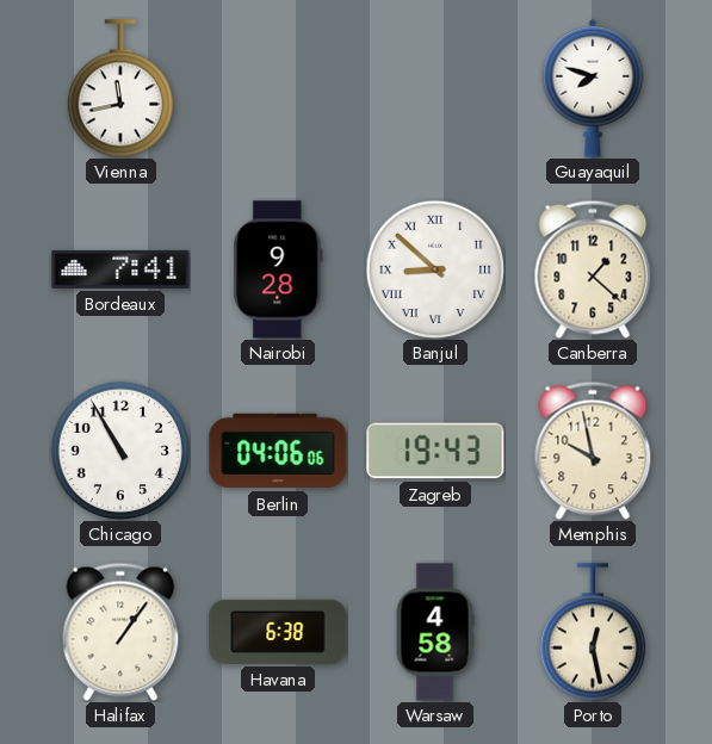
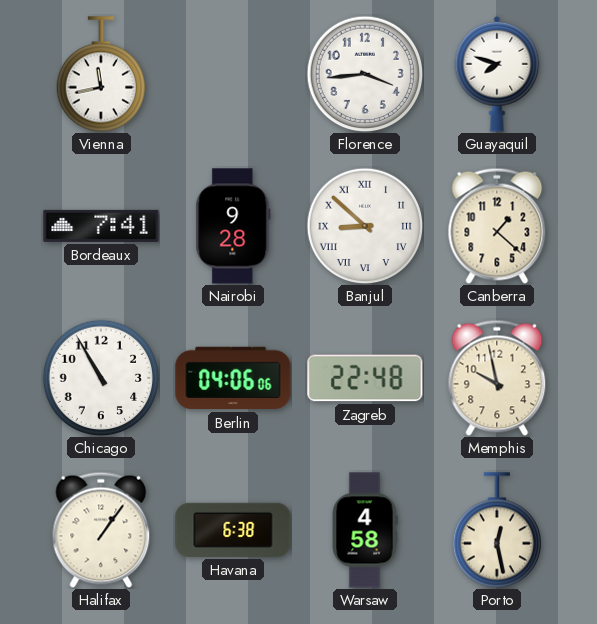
Florence: none -> 3:44 (365, 74)
Zagreb: 19:43 -> 22:48 (365, 378)
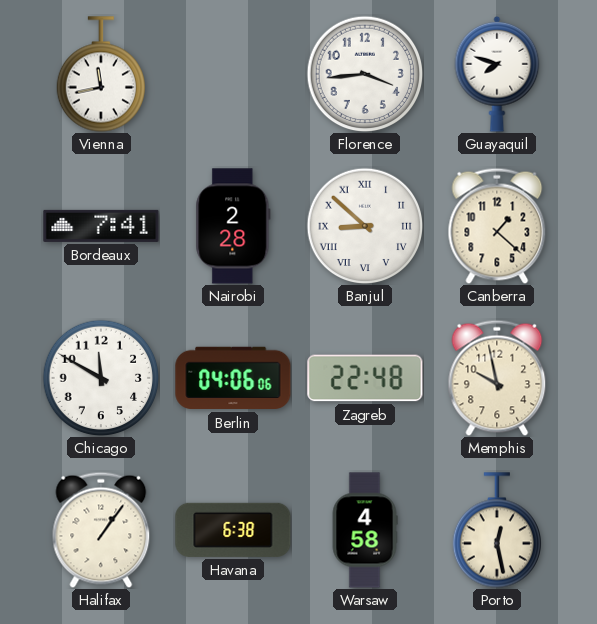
Nairobi: 9:28 -> 2:28 (233, 226)
Chicago: 10:55 -> 11:50 (101, 378)
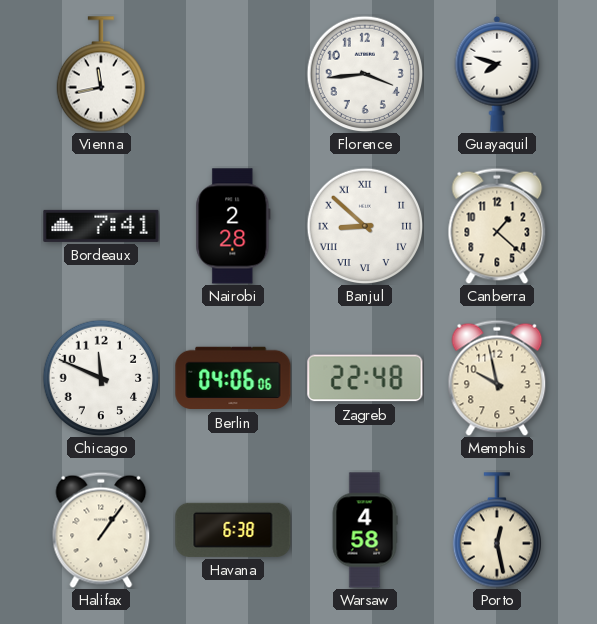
Chicago: 11:50 -> 11:49 (101, 378)
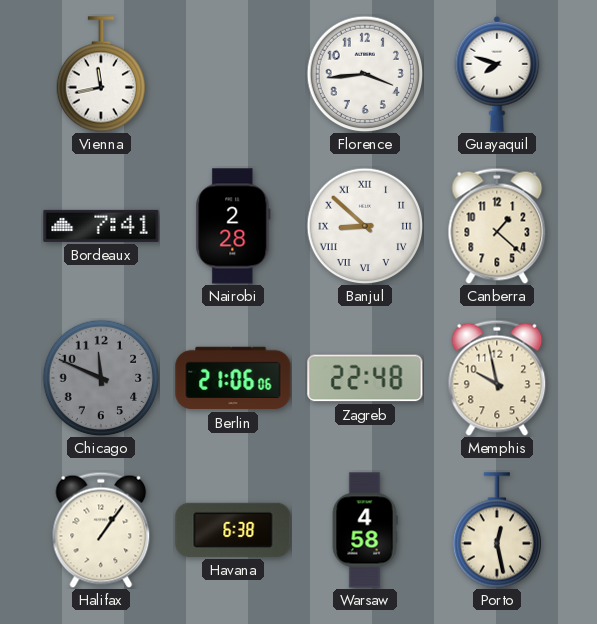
Chicago dial: white -> grey (101, 378)
Berlin: 04:06 -> 21:06 (233, 378)
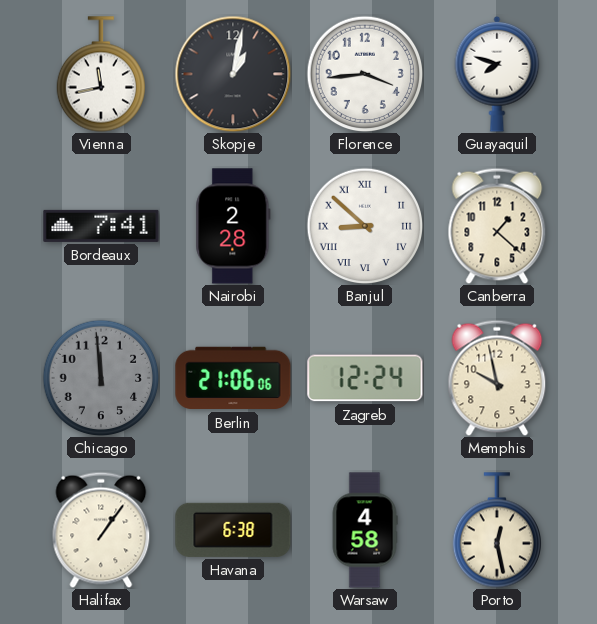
Skopje: none -> 1:02 (233, 74)
Chicago: 11:49 -> 11:59 (101, 378)
Zagreb: 22:48 -> 12:24 (365, 378)
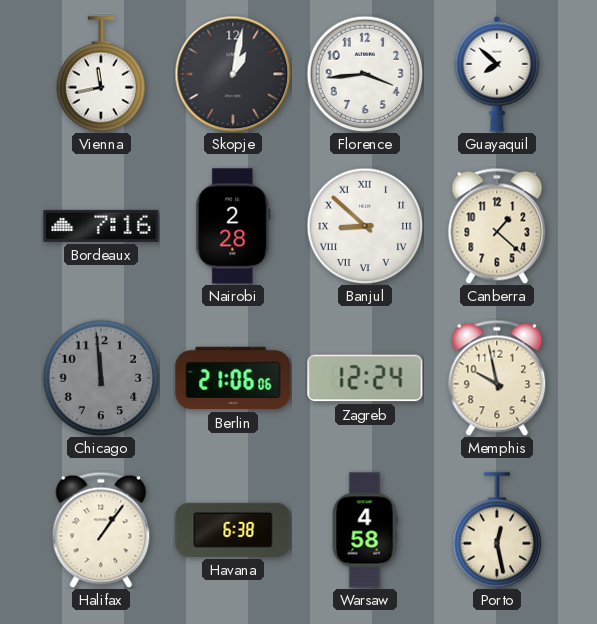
Guayaquil: 7:48 -> 7:52 (497, 74)
Bordeaux: 7:41 -> 7:16 (101, 226)
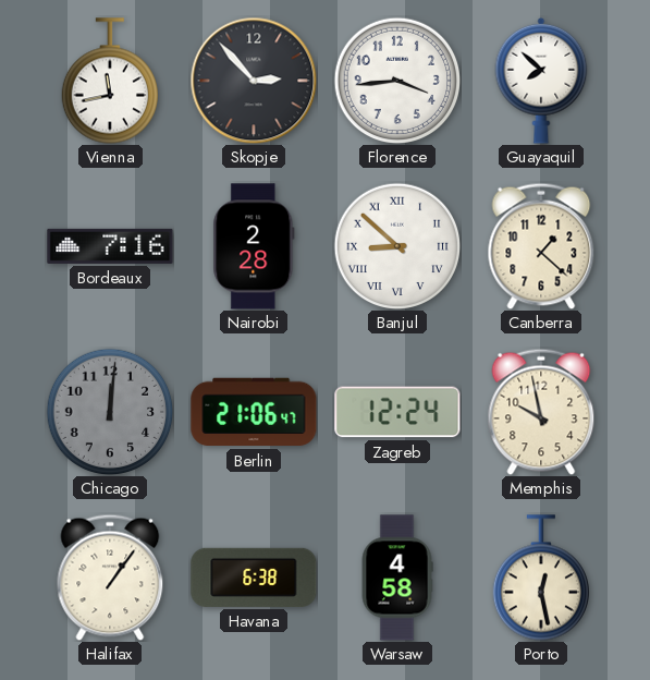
Skopje: 1:02 -> 2:53 (254, 81)
Chicago: 11:59 -> 12:01 (110, 412)
Berlin: 21:06:06 -> 21:06:47 (254, 412)
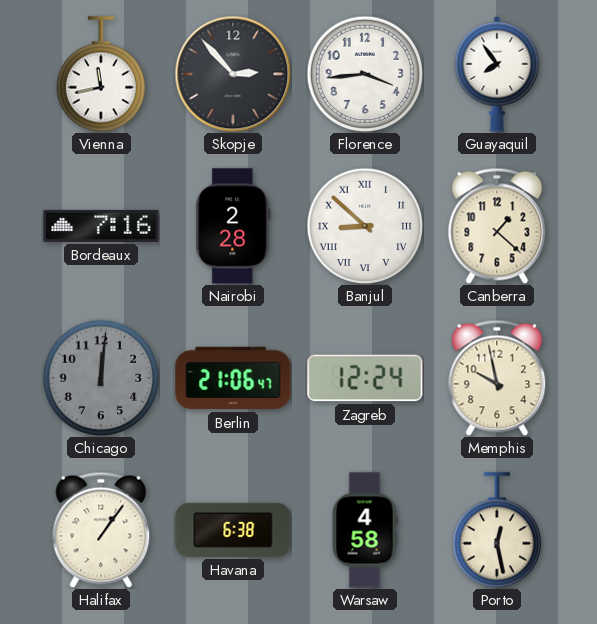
Guayaquil: 7:52 -> 7:54 (497, 74)
